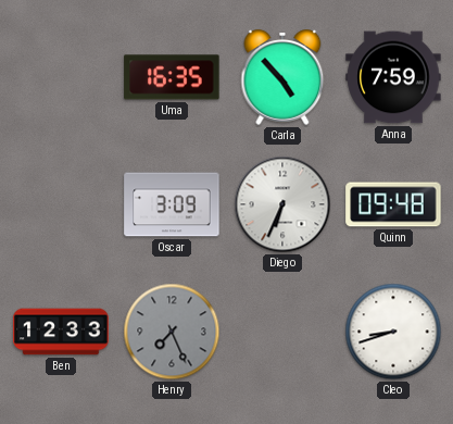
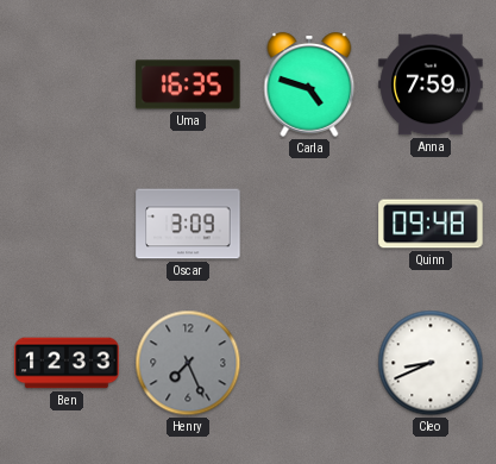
Carla: 4:53 -> 4:48 (309, 84)
Diego: 6:34 -> none (282, 204)
Cleo: 8:42 -> 8:41 (431, 363)
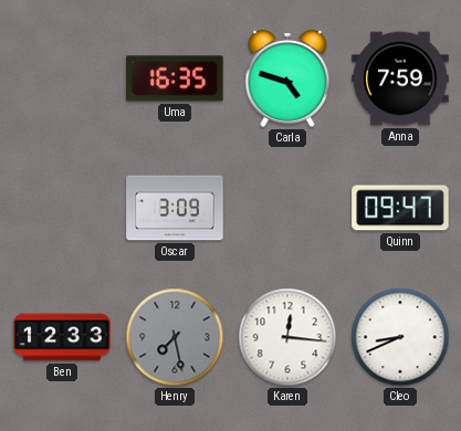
Quinn: 09:48 -> 09:47 (400, 208)
Henry: 7:26 -> 7:28 (175, 337)
Karen: none -> 12:16 (287, 337)
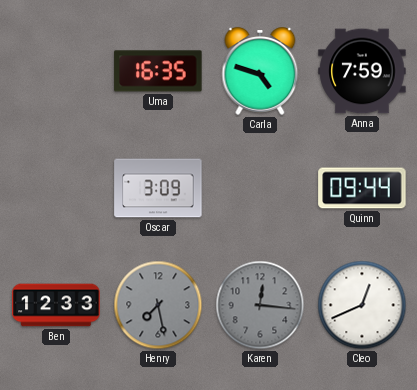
Quinn: 09:47 -> 09:44 (362, 188)
Karen dial: white -> grey (260, 305)
Cleo: 8:41 -> 12:41 (362, 305)
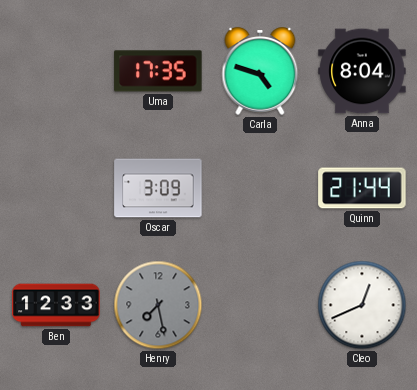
Uma: 16:35 -> 17:35 (158, 71)
Anna: 7:59 -> 8:04 (362, 71)
Quinn: 09:44 -> 21:44 (362, 188)
Karen: 12:16 -> none (260, 305)
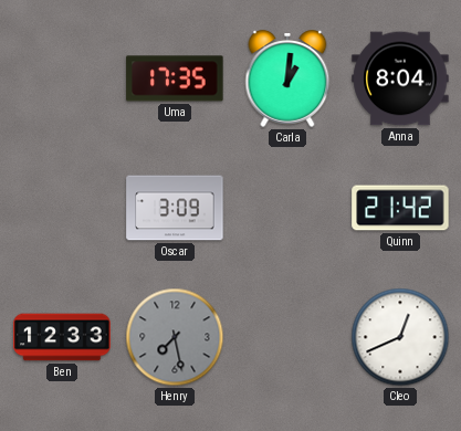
Carla: 4:48 -> 1:01 (287, 78)
Quinn: 21:44 -> 21:42 (400, 208)
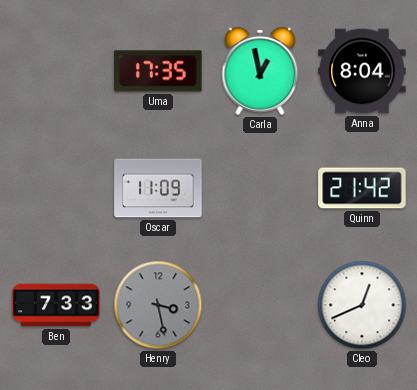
Carla: 1:01 -> 12:58 (260, 71)
Oscar: 3:09 -> 11:09 (158, 188)
Ben: 12:33 -> 7:33 (56, 305)
Henry: 7:28 -> 3:28 (158, 305)
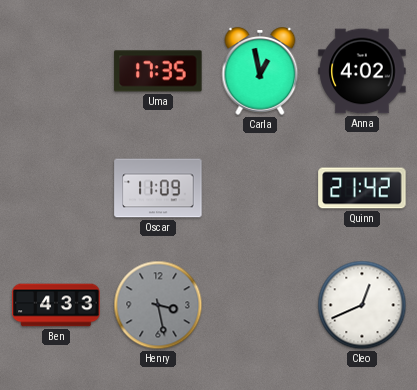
Anna: 8:04 -> 4:02 (362, 71)
Ben: 7:33 -> 4:33 (56, 305)
